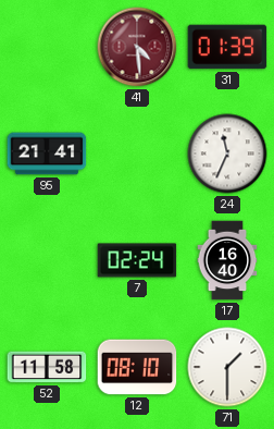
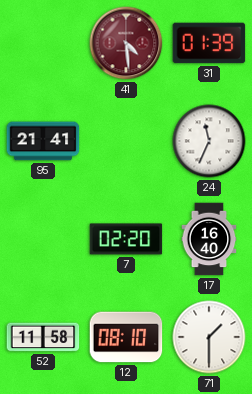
7: 02:24 -> 02:20 (126, 239)
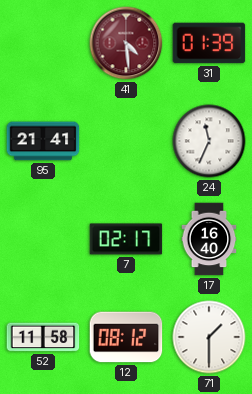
7: 02:20 -> 02:17 (126, 239)
12: 08:10 -> 08:12 (126, 337)
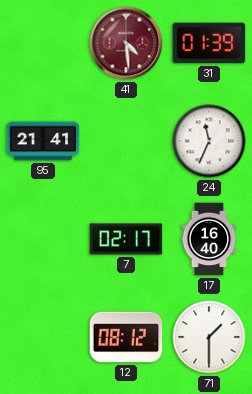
52: 11:58 -> none (43, 337)
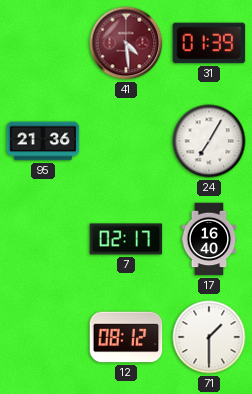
95: 21:41 -> 21:36 (43, 141)
24: 11:34 -> 7:05 (209, 141)
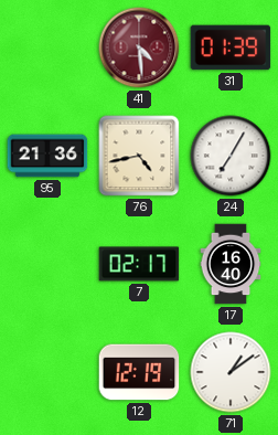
76: none -> 4:43 (139, 156)
12: 08:12 -> 12:19 (139, 372)
71: 1:30 -> 1:09 (231, 372)
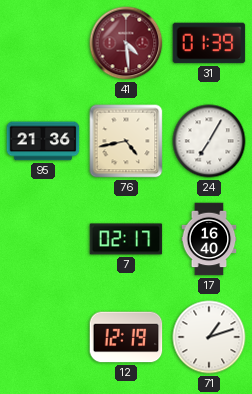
71: 1:09 -> 1:12 (209, 337)
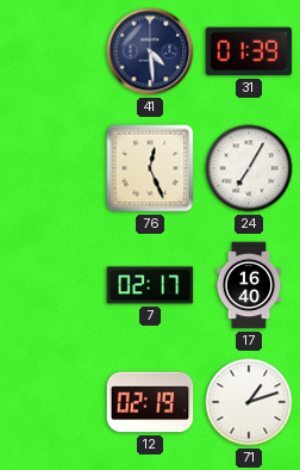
41 dial: burgundy -> navy (150, 51)
95: 21:36 -> none (43, 141)
76: 4:43 -> 12:26 (150, 168)
12: 12:19 -> 02:19 (150, 402)
